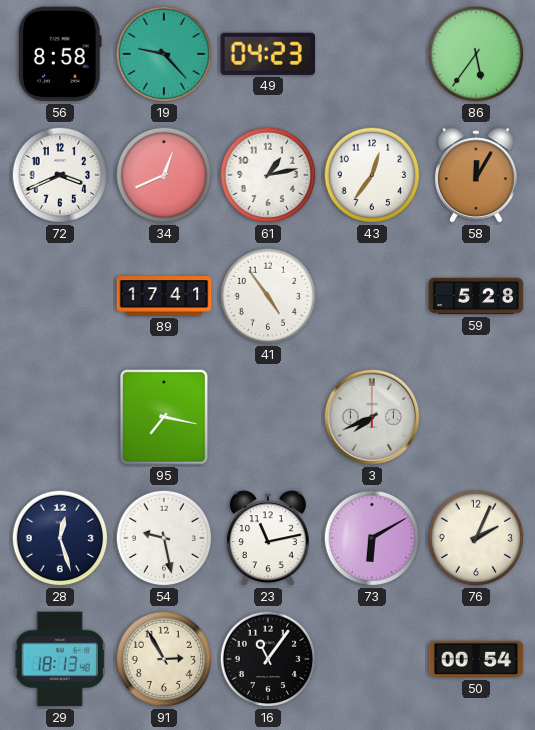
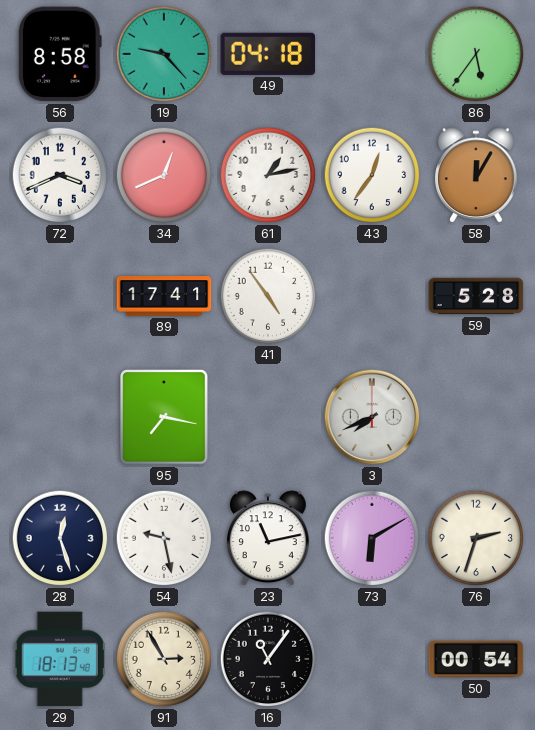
49: 04:23 -> 04:18 (268, 54)
76: 2:04 -> 2:33 (476, 538)
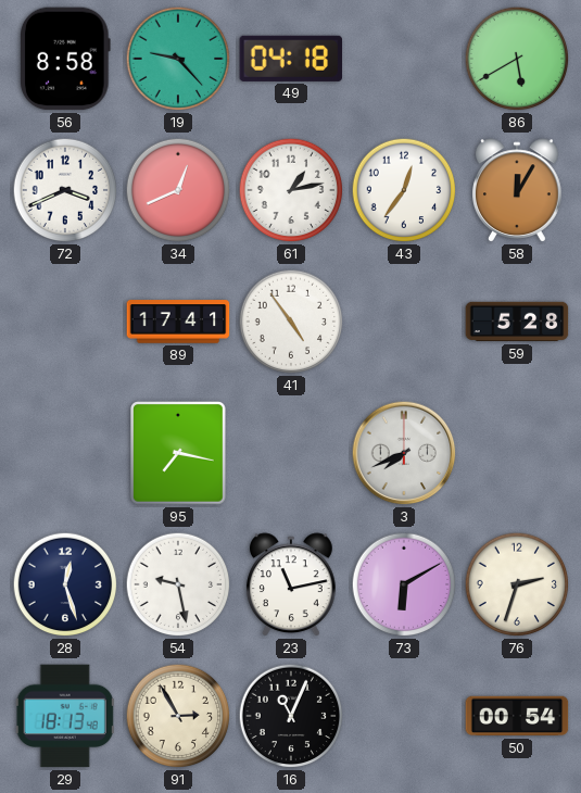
86: 5:36 -> 5:40 (517, 59)
16: 11:06 -> 11:04 (291, 716)
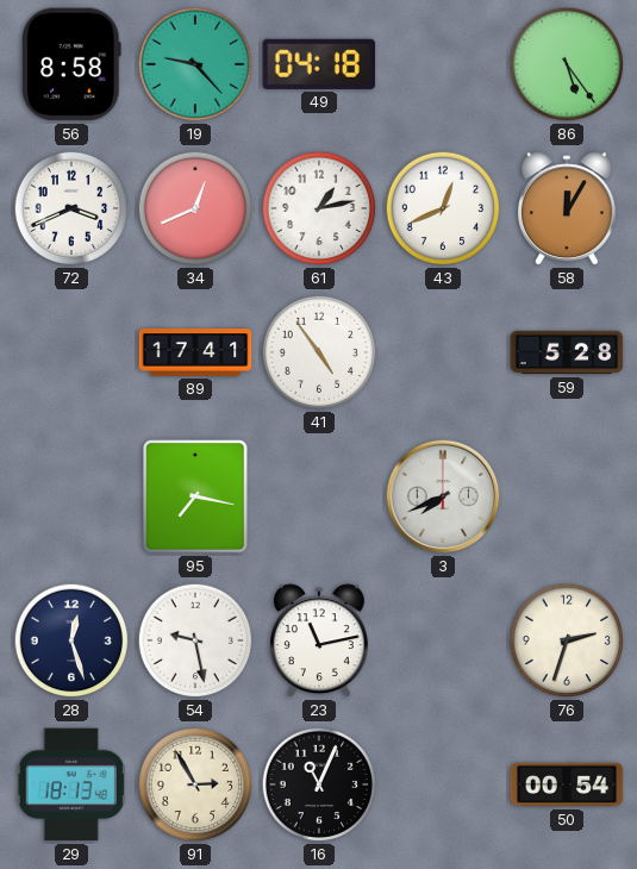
86: 5:40 -> 5:24 (567, 64)
43: 12:36 -> 12:41 (443, 208)
73: 6:10 -> none (404, 584)
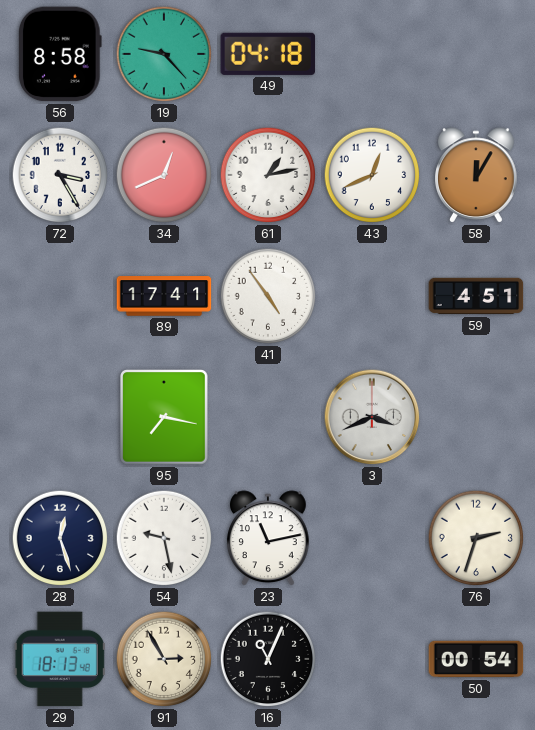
86: 5:24 -> none (567, 64)
72: 3:41 -> 3:25 (60, 175)
59: 5:28 -> 4:51 (476, 296)
3: 7:41 -> 3:41 (372, 417)
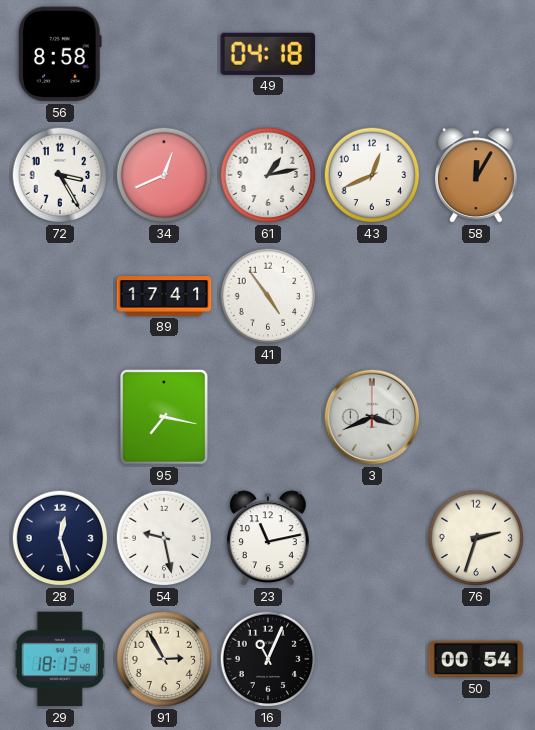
19: 9:23 -> none (164, 54)
59: 4:51 -> none (476, 296)
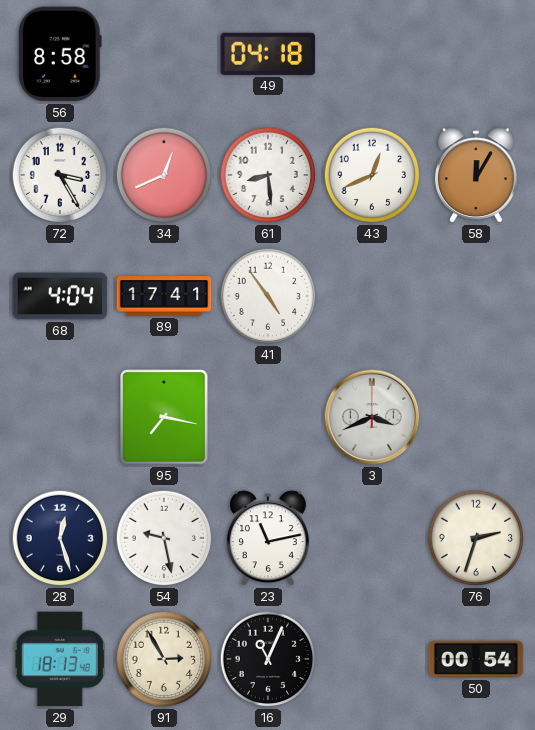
61: 1:13 -> 8:29 (268, 175)
68: none -> 4:04 (60, 296)
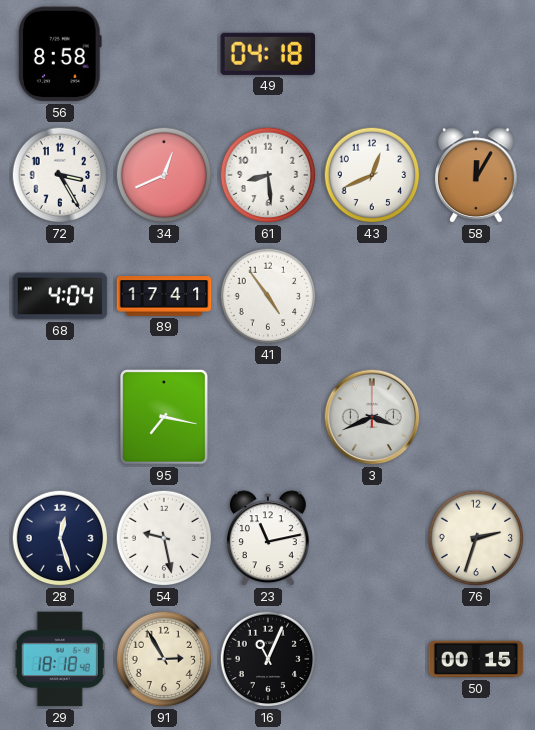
29: 18:13 -> 18:18 (60, 659)
50: 00:54 -> 00:15 (476, 659)
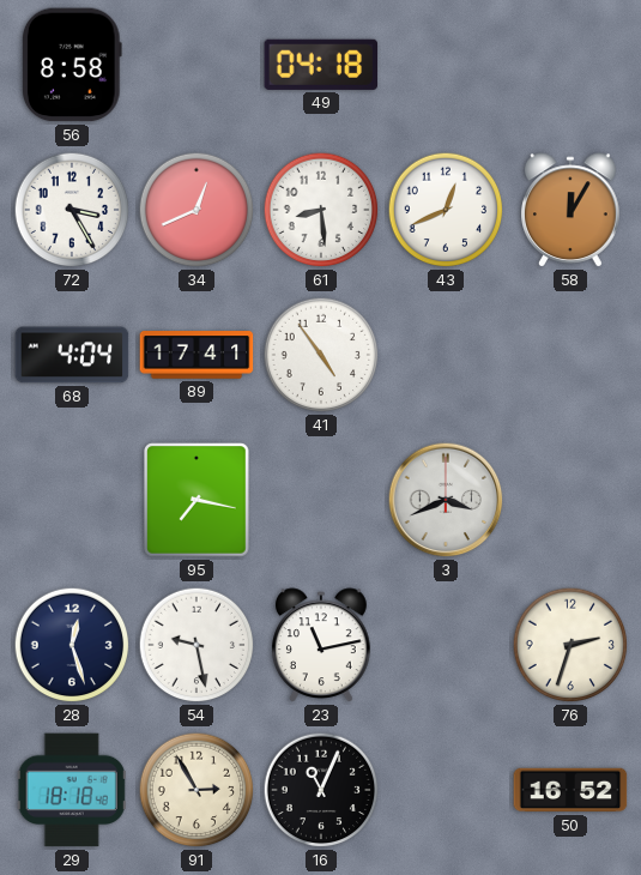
50: 00:15 -> 16:52 (570, 790)
